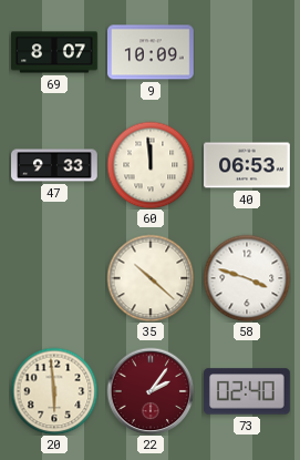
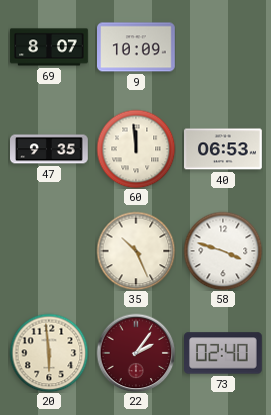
47: 9:33 -> 9:35 (50, 149)
35: 10:22 -> 10:26 (136, 251)
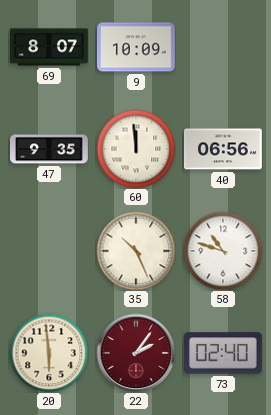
40: 06:53 -> 06:56 (224, 149)
58: 3:48 -> 10:48 (223, 251)
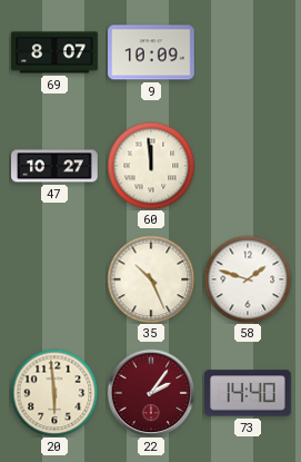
47: 9:35 -> 10:27 (56, 166)
40: 06:56 -> none (224, 149)
58: 10:48 -> 1:48 (248, 279)
73: 02:40 -> 14:40 (249, 393)
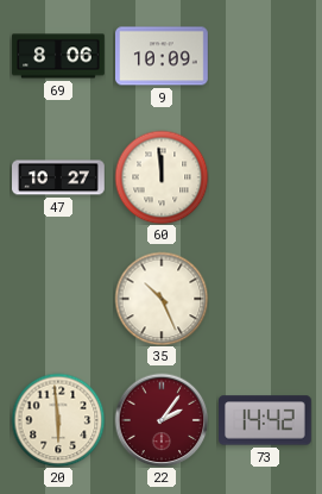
69: 8:07 -> 8:06 (58, 56)
58: 1:48 -> none (248, 279)
73: 14:40 -> 14:42 (266, 420)
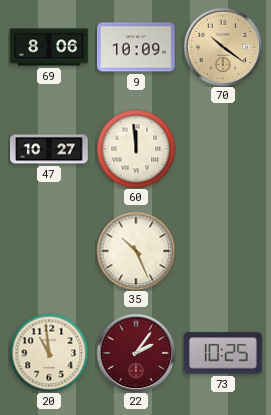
70: none -> 10:21 (223, 47)
20: 5:59 -> 10:59 (49, 353)
73: 14:42 -> 10:25 (224, 353)
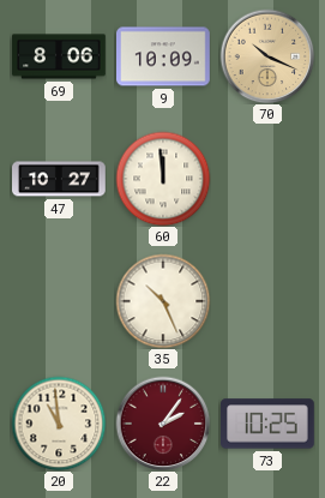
70: 10:21 -> 10:19 (267, 56)
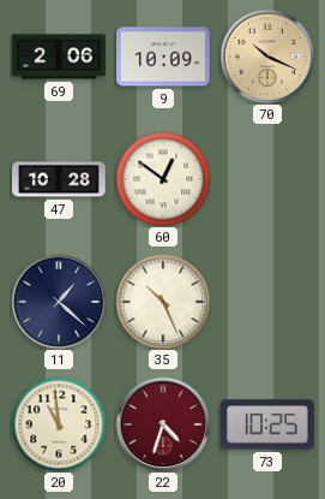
69: 8:06 -> 2:06 (59, 57)
47: 10:27 -> 10:28 (60, 179)
60: 11:59 -> 12:51 (163, 179)
11: none -> 1:22 (59, 302)
22: 2:06 -> 4:33 (163, 424)
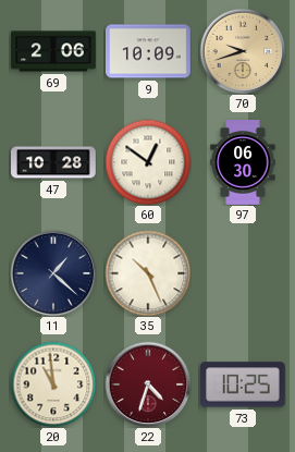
70: 10:19 -> 9:42 (243, 51)
97: none -> 06:30 (243, 162)
